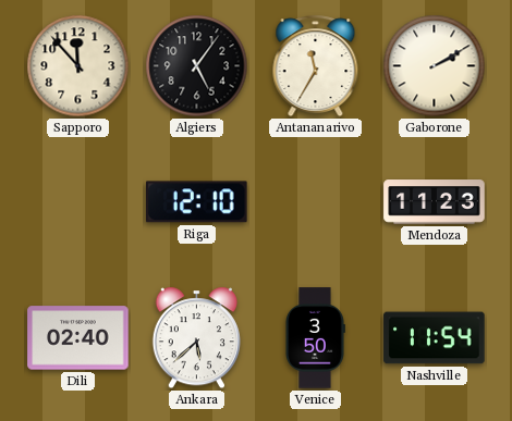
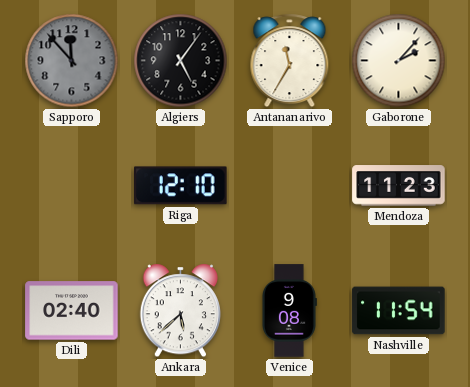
Sapporo dial: cream -> grey (72, 61)
Gaborone: 2:10 -> 2:07 (399, 61)
Venice: 3:50 -> 9:08 (289, 311)
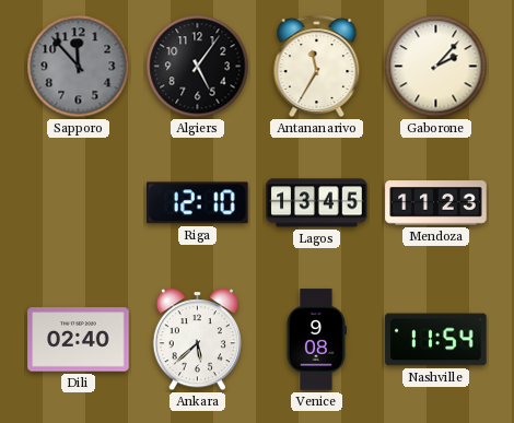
Lagos: none -> 13:45 (317, 203)
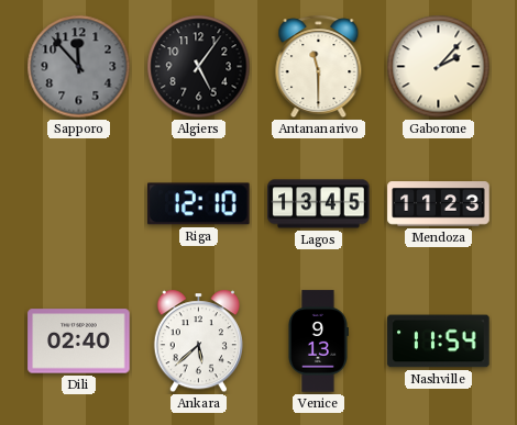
Antananarivo: 11:35 -> 11:30 (319, 67)
Venice: 9:08 -> 9:13 (318, 342)
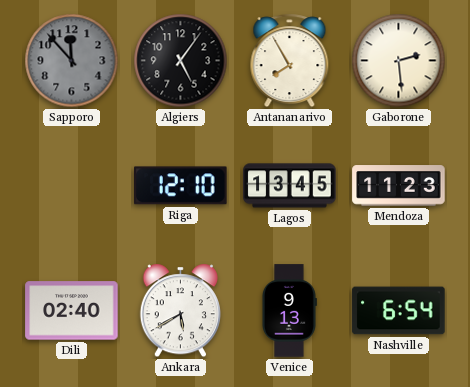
Antananarivo: 11:30 -> 7:55 (290, 61)
Gaborone: 2:07 -> 2:29 (399, 61)
Ankara: 5:38 -> 5:40 (180, 311)
Nashville: 11:54 -> 6:54 (399, 311)
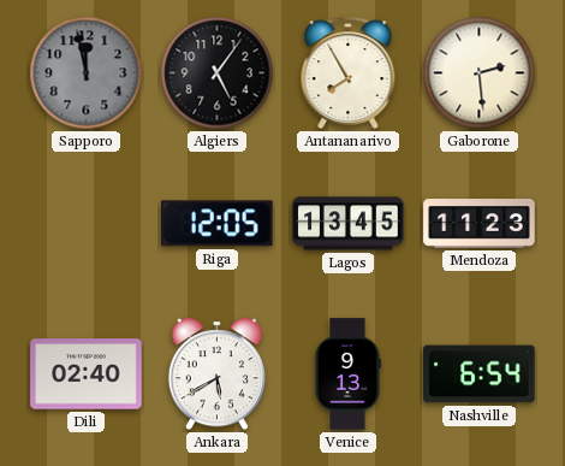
Sapporo: 11:53 -> 11:58 (87, 73)
Riga: 12:10 -> 12:05 (218, 224)
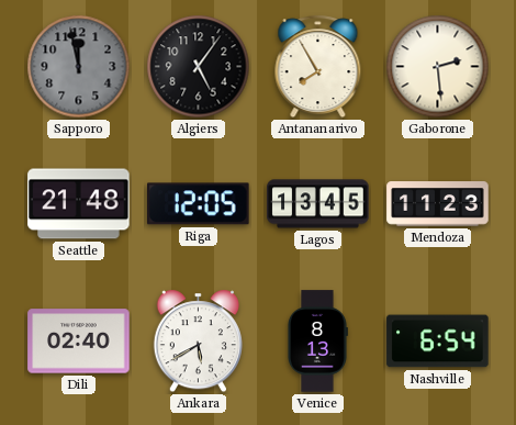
Seattle: none -> 21:48 (79, 204)
Venice: 9:13 -> 8:13 (317, 342)
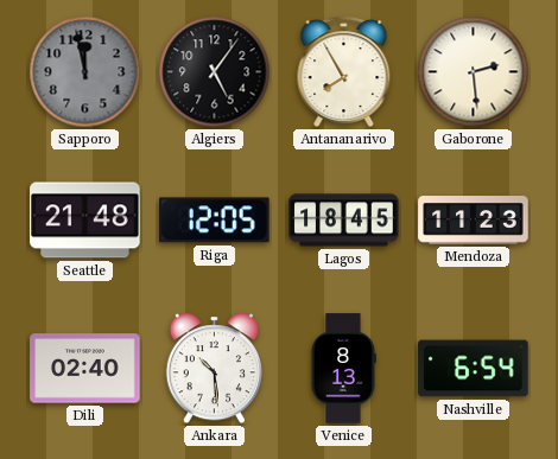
Lagos: 13:45 -> 18:45 (344, 221)
Ankara: 5:40 -> 10:29 (214, 369)
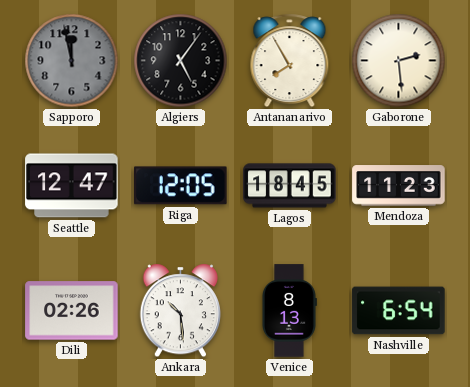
Seattle: 21:48 -> 12:47 (72, 186)
Dili: 02:40 -> 02:26 (72, 311)
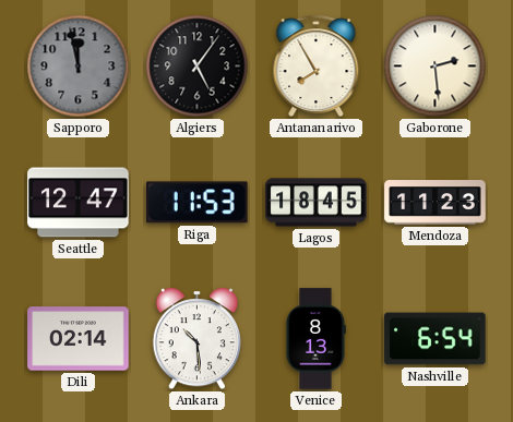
Riga: 12:05 -> 11:53 (198, 203)
Dili: 02:26 -> 02:14 (79, 339)
